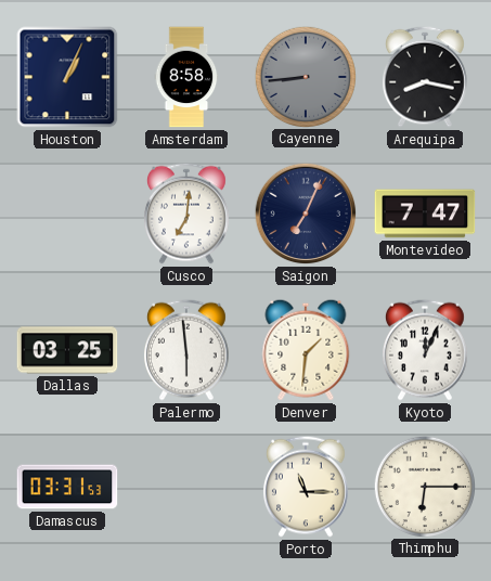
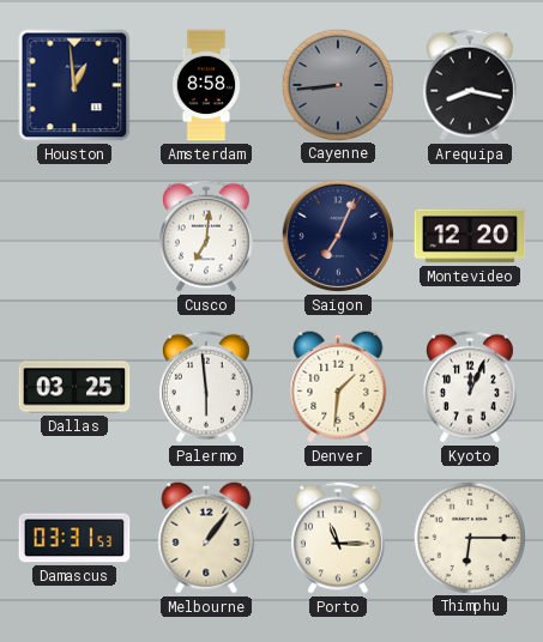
Houston: 1:04 -> 12:59 (74, 85)
Montevideo: 7:47 -> 12:20 (470, 236)
Melbourne: none -> 1:06 (206, 538)
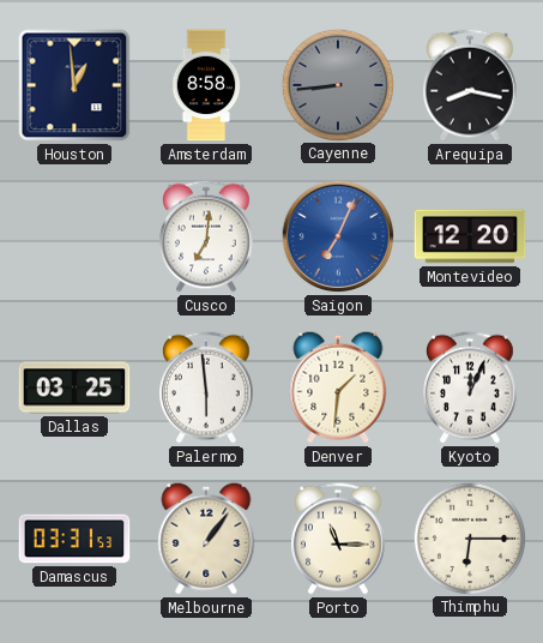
Saigon dial: navy -> blue (338, 236)
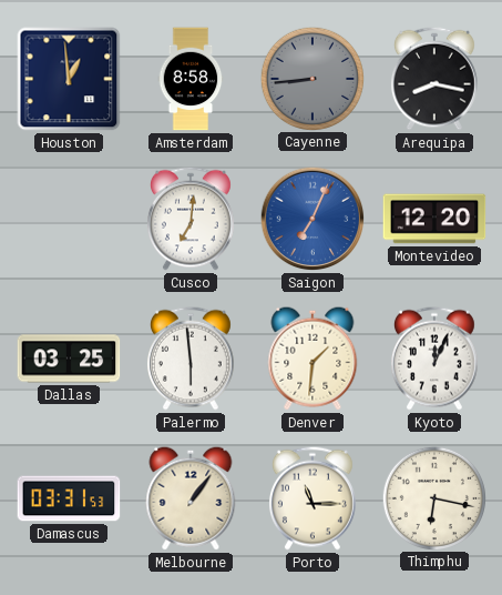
Thimphu: 6:15 -> 6:17 (433, 497)
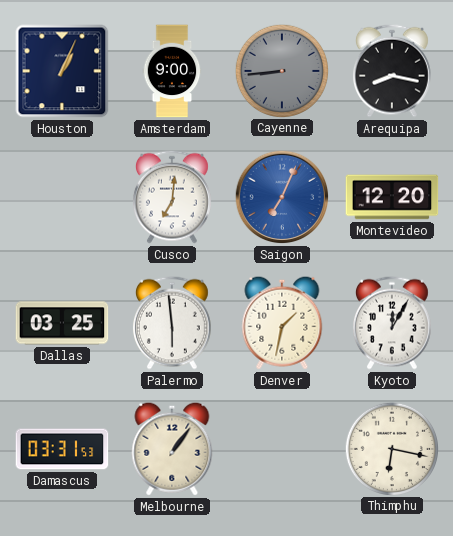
Houston: 12:59 -> 1:04 (62, 71)
Amsterdam: 8:58 -> 9:00 (172, 71)
Denver: 1:31 -> 1:32 (282, 323)
Kyoto: 12:04 -> 12:05 (392, 323)
Porto: 11:15 -> none (313, 498)
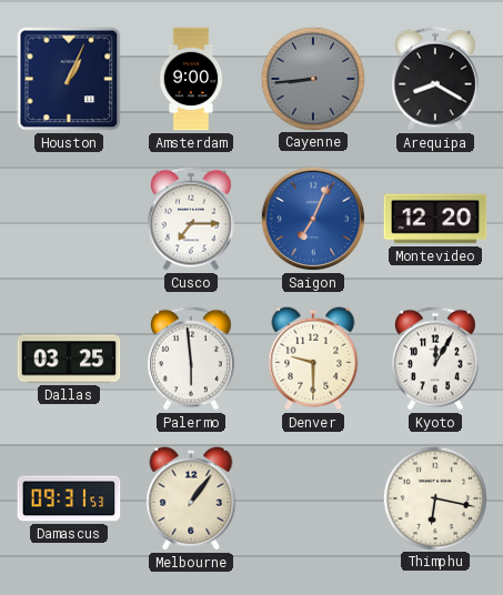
Arequipa: 8:17 -> 8:20 (435, 79)
Cusco: 7:01 -> 7:15 (191, 219)
Denver: 1:32 -> 9:30 (313, 359)
Damascus: 03:31 -> 09:31 (69, 498)
